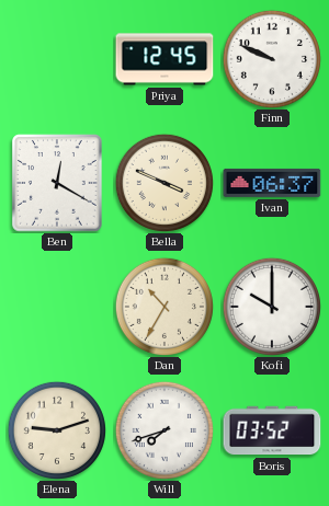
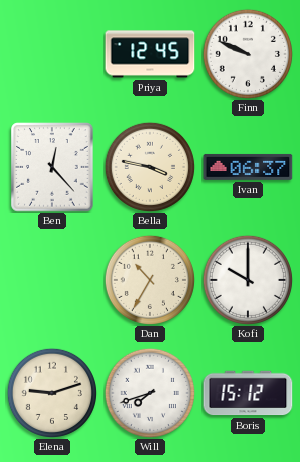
Ben: 12:20 -> 12:23 (52, 167)
Bella: 3:49 -> 3:47 (150, 167)
Boris: 03:52 -> 15:12 (248, 393)
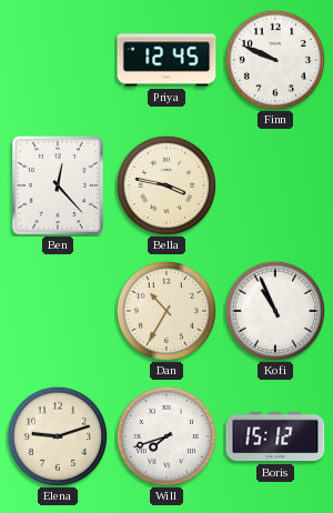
Ivan: 06:37 -> none (248, 167)
Kofi: 10:00 -> 10:56 (275, 311)
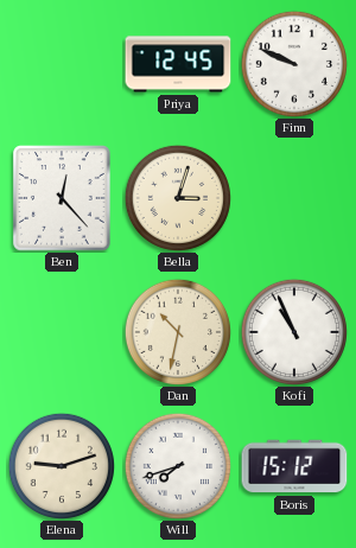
Bella: 3:47 -> 3:03 (178, 198)
Dan: 10:35 -> 10:32 (178, 332)
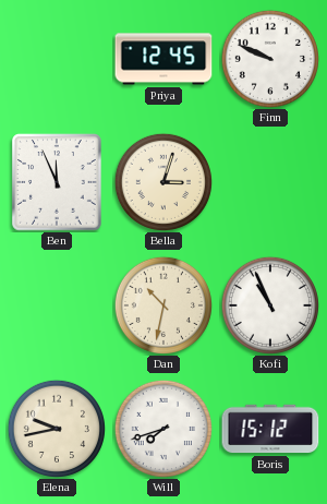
Ben: 12:23 -> 11:56 (57, 182)
Elena: 9:12 -> 9:43 (57, 429)
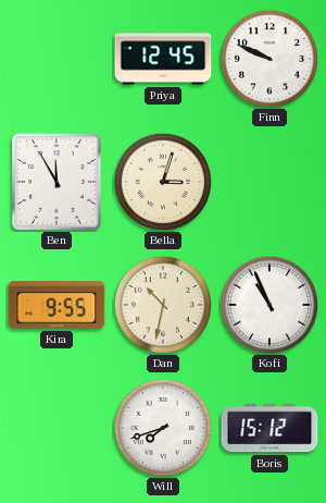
Ben: 11:56 -> 11:55 (57, 182)
Kira: none -> 9:55 (57, 305)
Elena: 9:43 -> none (57, 429)
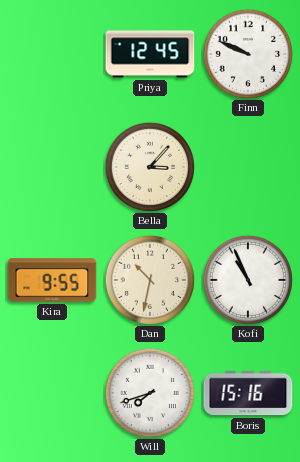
Ben: 11:55 -> none (57, 182)
Bella: 3:03 -> 3:07 (150, 167)
Boris: 15:12 -> 15:16 (248, 393)
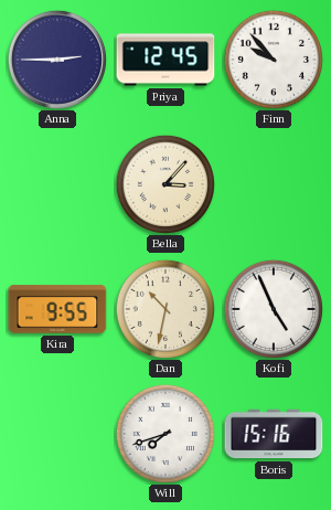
Anna: none -> 2:45 (57, 60)
Finn: 9:49 -> 9:53 (274, 60)
Kofi: 10:56 -> 4:56 (274, 309)
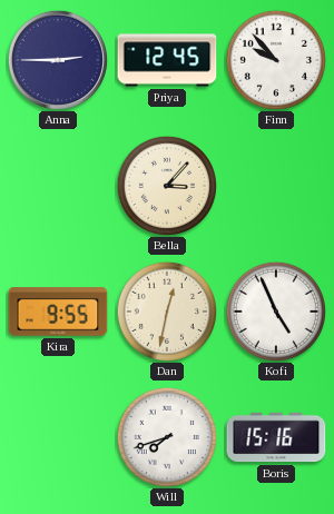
Dan: 10:32 -> 12:32 (167, 312)
